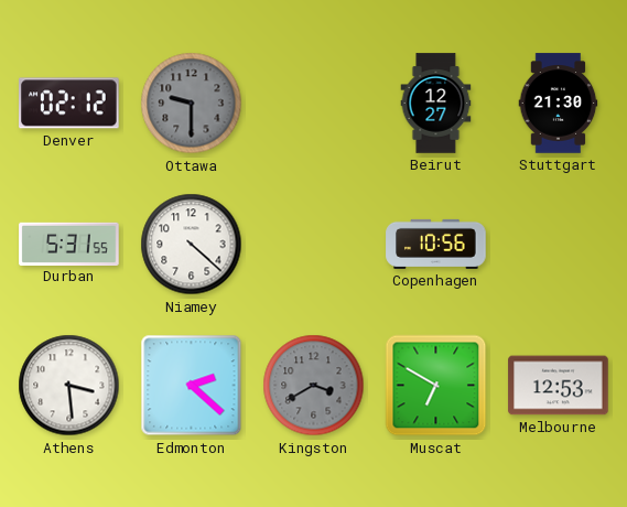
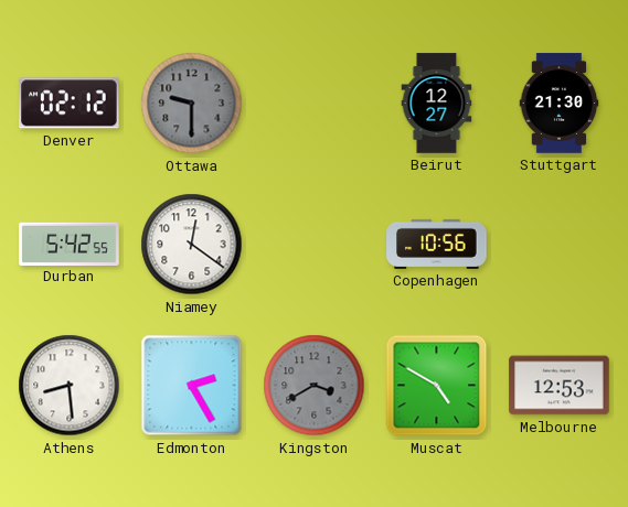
Durban: 5:31 -> 5:42 (70, 244)
Niamey: 4:22 -> 12:21 (192, 245)
Athens: 3:29 -> 8:29 (70, 386)
Edmonton: 2:22 -> 2:25 (192, 386)
Muscat: 6:50 -> 4:50 (437, 386)
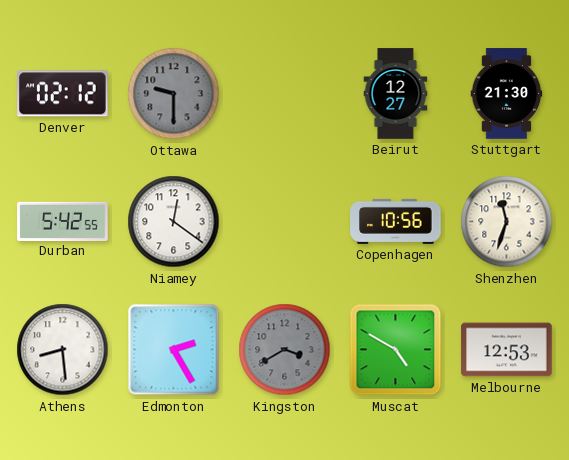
Shenzhen: none -> 11:33 (507, 222)
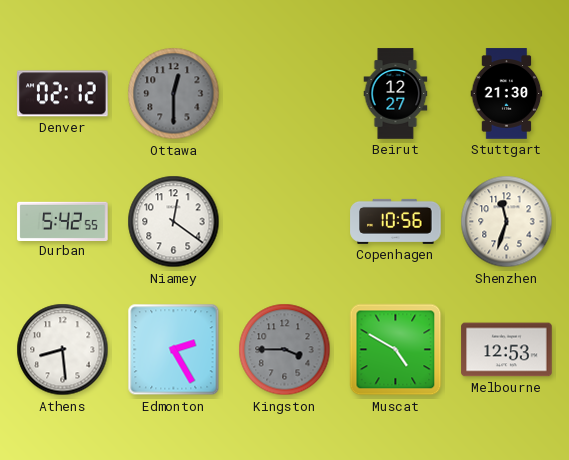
Ottawa: 9:30 -> 12:30 (174, 94)
Kingston: 3:40 -> 3:45 (285, 350)
